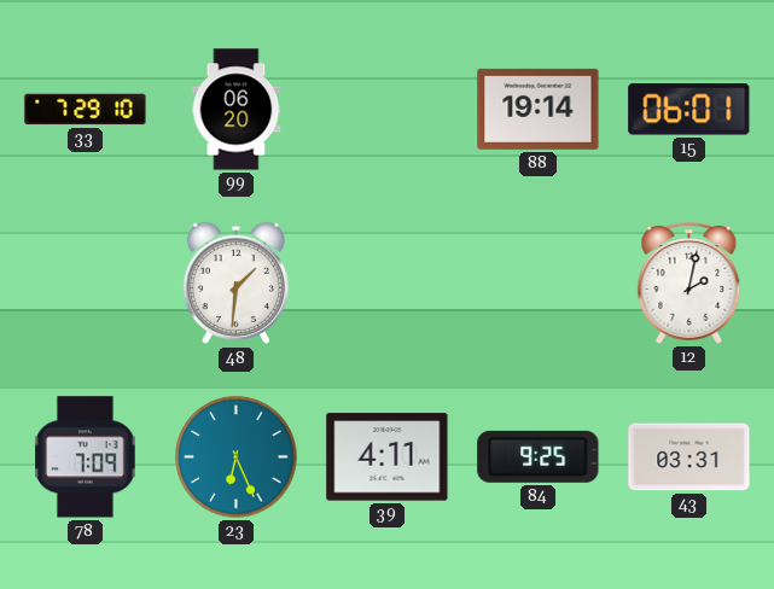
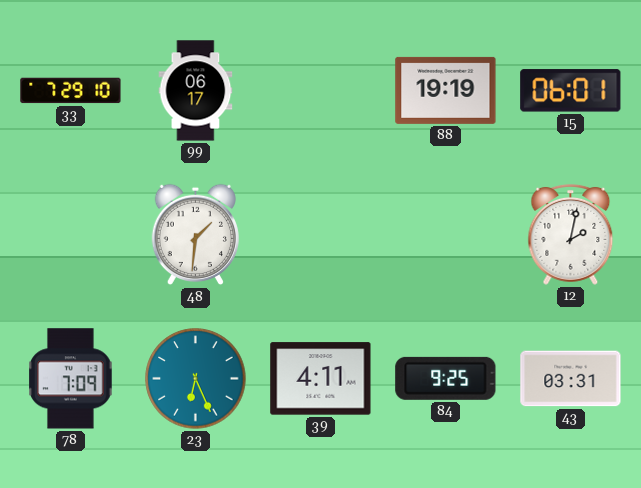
99: 06:20 -> 06:17 (196, 91)
88: 19:14 -> 19:19 (446, 90)
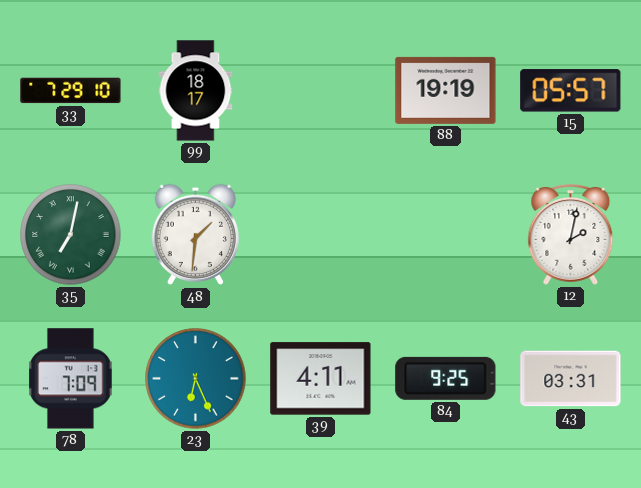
99: 06:17 -> 18:17 (196, 91)
15: 06:01 -> 05:57 (571, 91)
35: none -> 7:02 (71, 235)
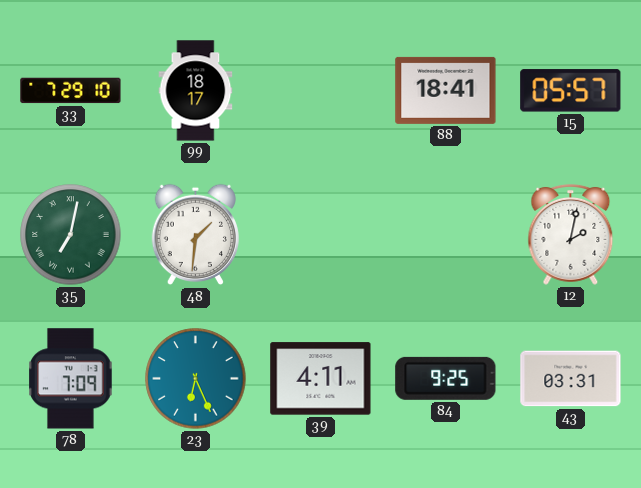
88: 19:19 -> 18:41 (446, 90)
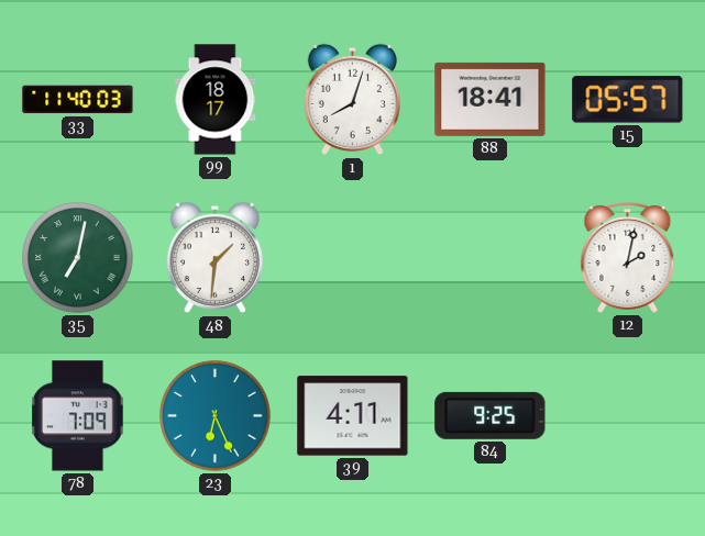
33: 7:29 -> 11:40 (78, 100)
1: none -> 8:03 (352, 100)
43: 03:31 -> none (571, 379)
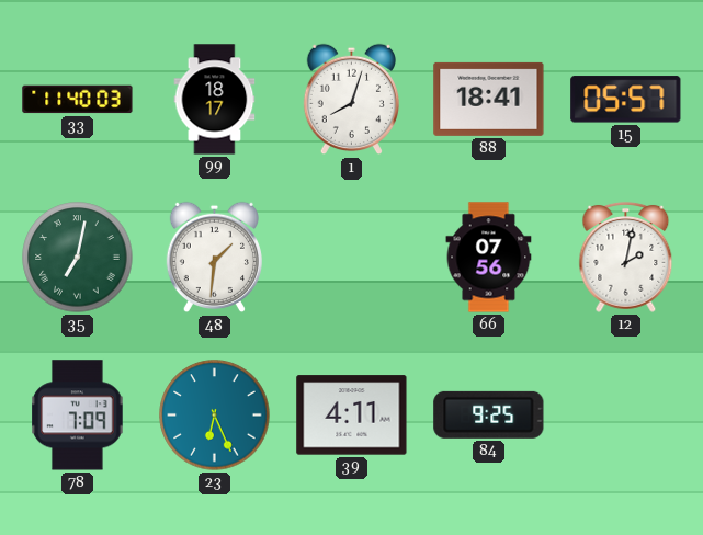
66: none -> 07:56 (489, 258)
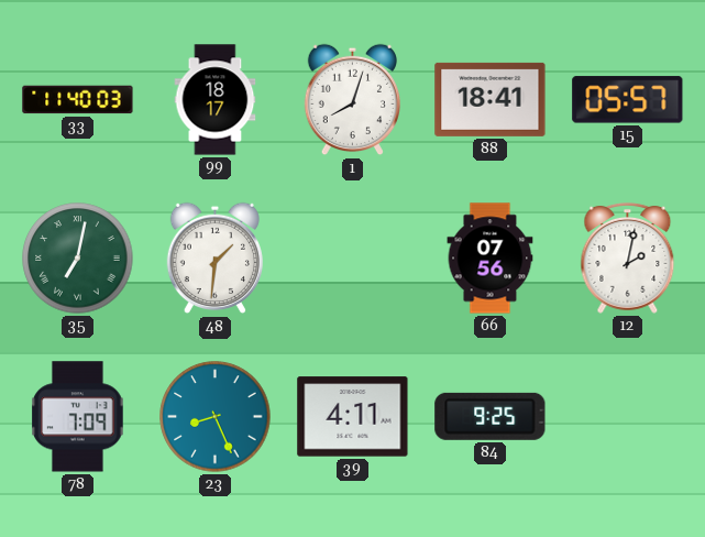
23: 6:26 -> 8:26 (216, 417)
